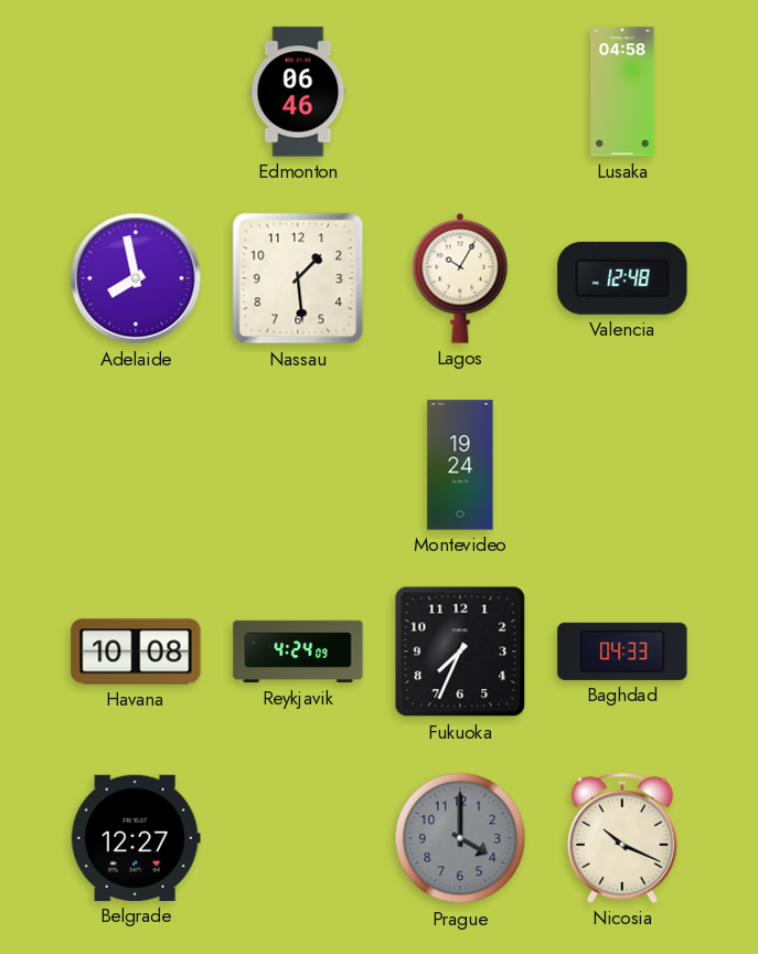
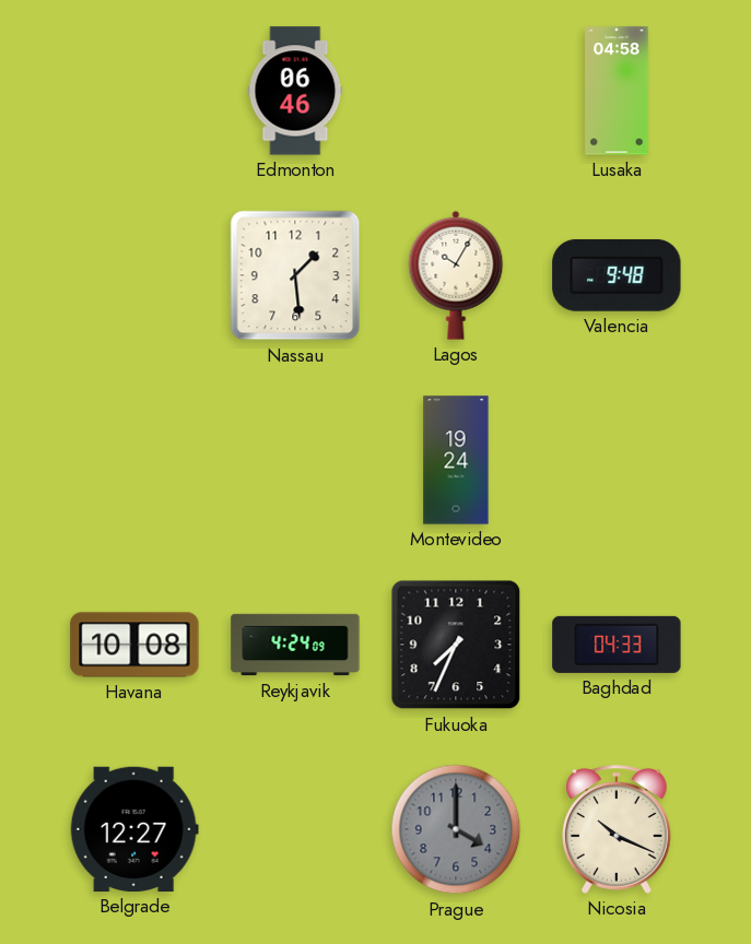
Adelaide: 7:58 -> none (136, 278)
Valencia: 12:48 -> 9:48 (617, 275)
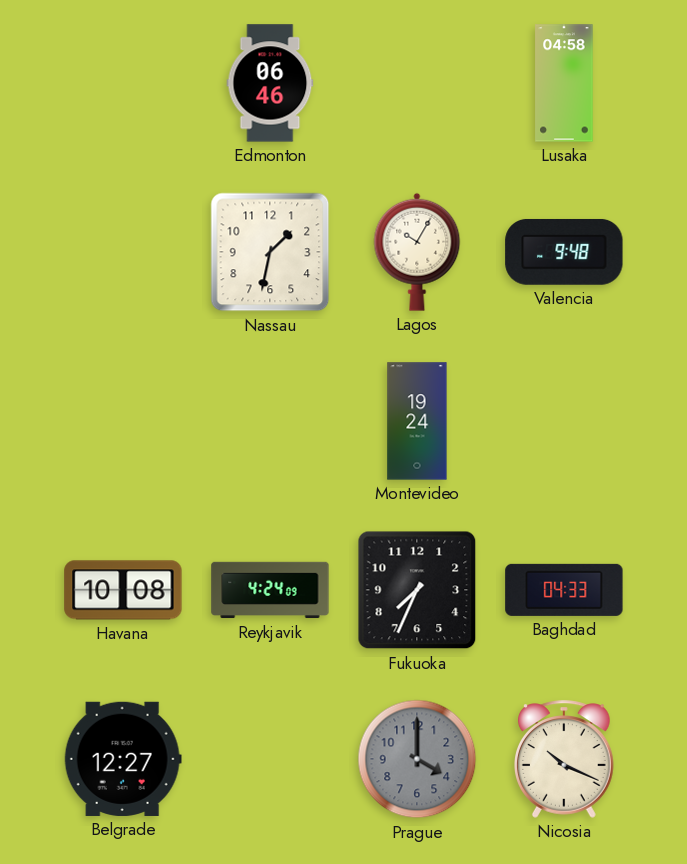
Nassau: 1:29 -> 1:32 (270, 252)
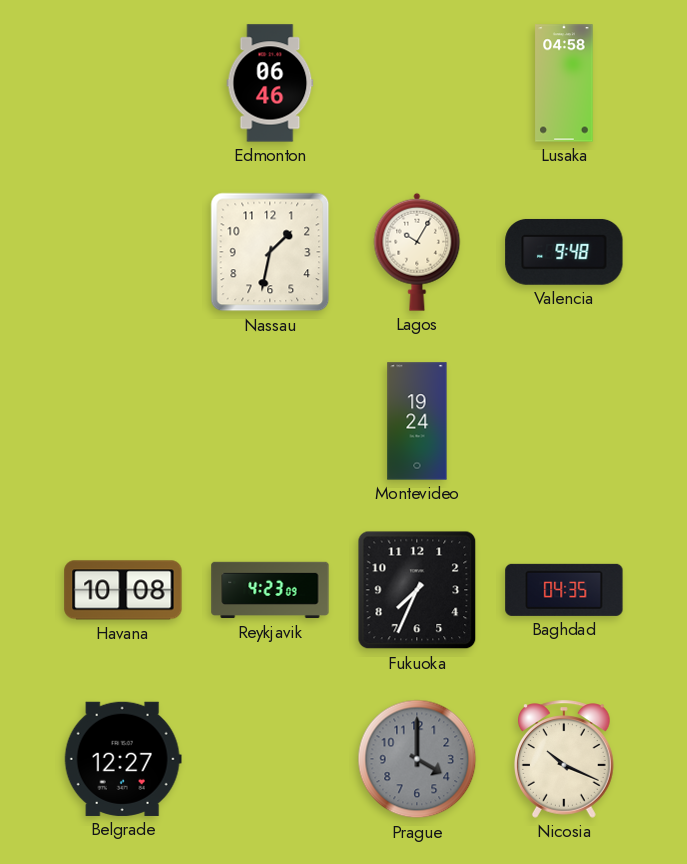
Reykjavik: 4:24 -> 4:23 (270, 590)
Baghdad: 04:33 -> 04:35 (564, 590)
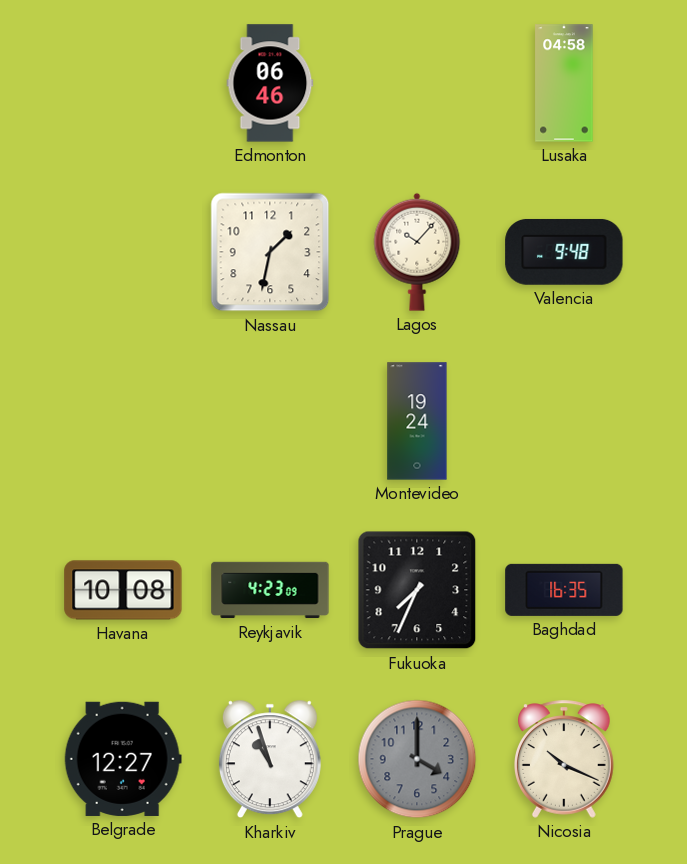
Lagos: 10:05 -> 10:07 (417, 252)
Baghdad: 04:35 -> 16:35 (564, 590)
Kharkiv: none -> 10:57 (270, 759)
